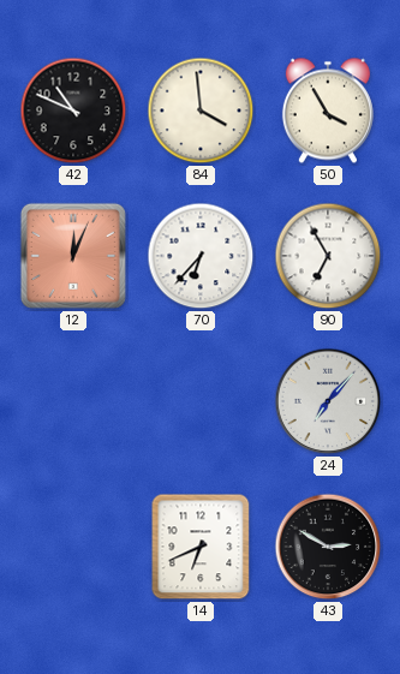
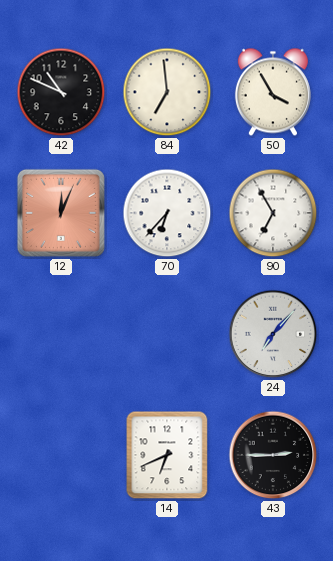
84: 3:59 -> 6:59 (167, 92)
43: 2:50 -> 2:45 (273, 455)
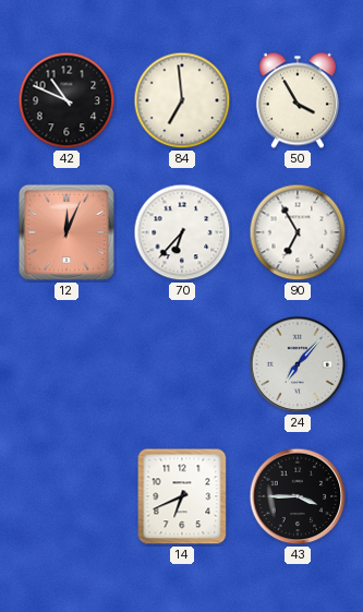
43: 2:45 -> 3:45 (298, 496)
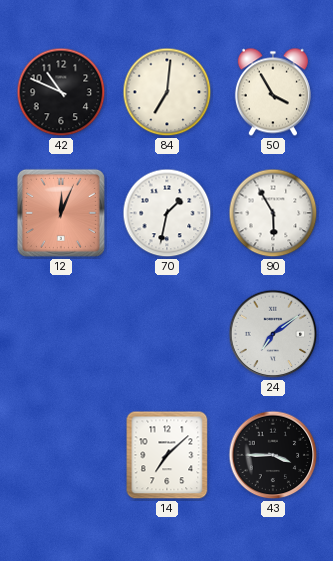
84: 6:59 -> 7:01 (167, 92)
70: 6:37 -> 1:32 (167, 213)
90: 6:55 -> 5:55 (273, 213)
24: 7:07 -> 7:09 (273, 334)
14: 6:41 -> 7:08 (167, 455)
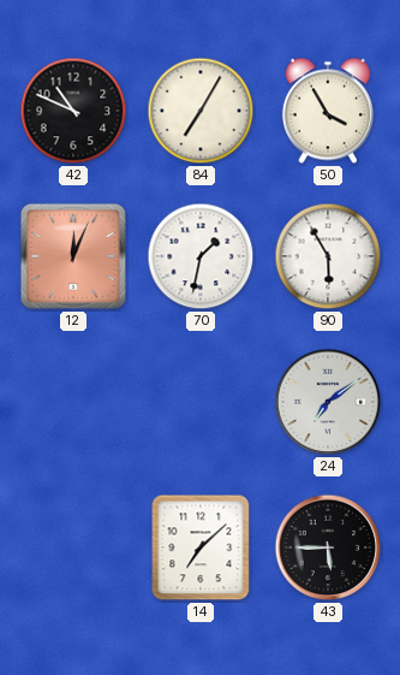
84: 7:01 -> 7:05 (201, 111)
43: 3:45 -> 5:45 (328, 547)
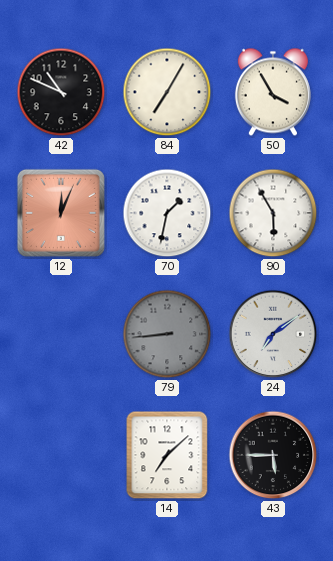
79: none -> 8:44 (167, 334)
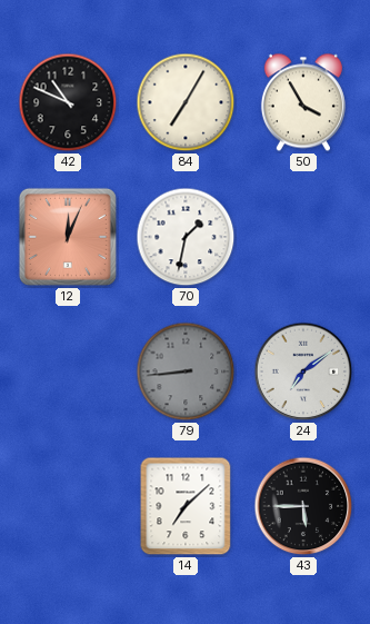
90: 5:55 -> none (273, 213)
